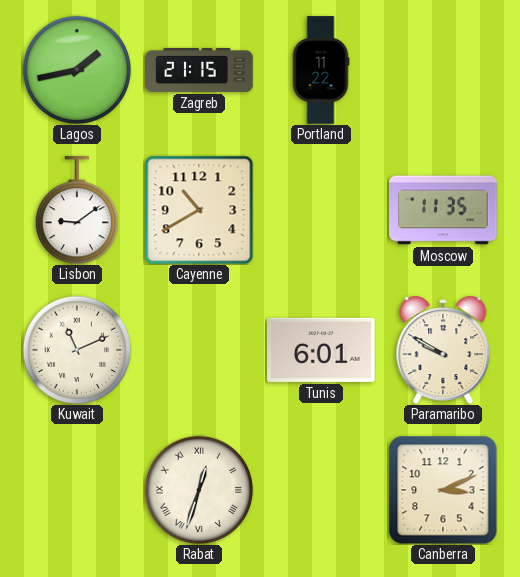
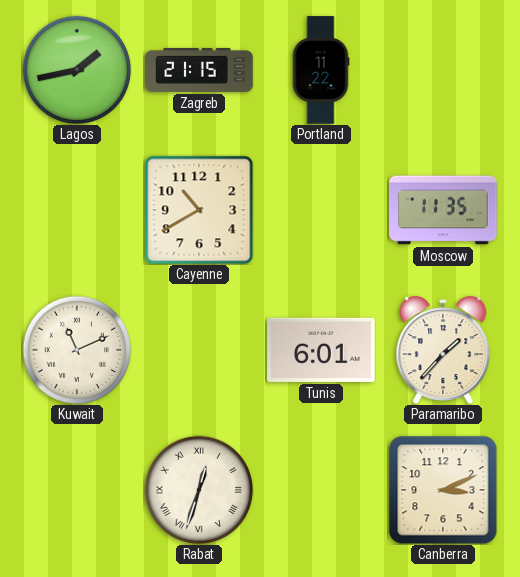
Lisbon: 9:09 -> none (76, 210)
Paramaribo: 9:50 -> 1:37 (443, 350)
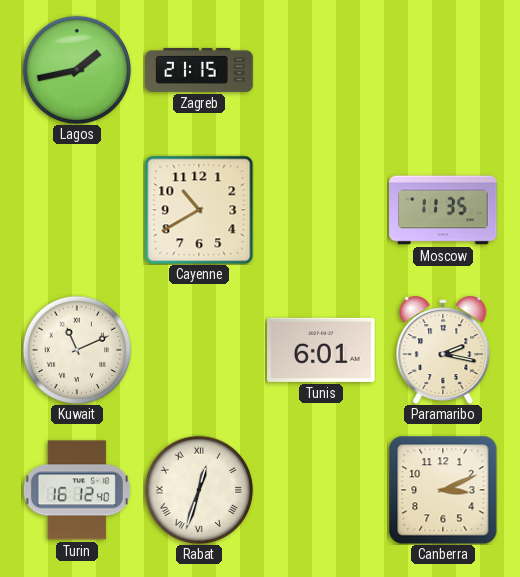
Portland: 11:22 -> none (321, 70)
Paramaribo: 1:37 -> 2:17 (443, 350)
Turin: none -> 16:12 (77, 490)
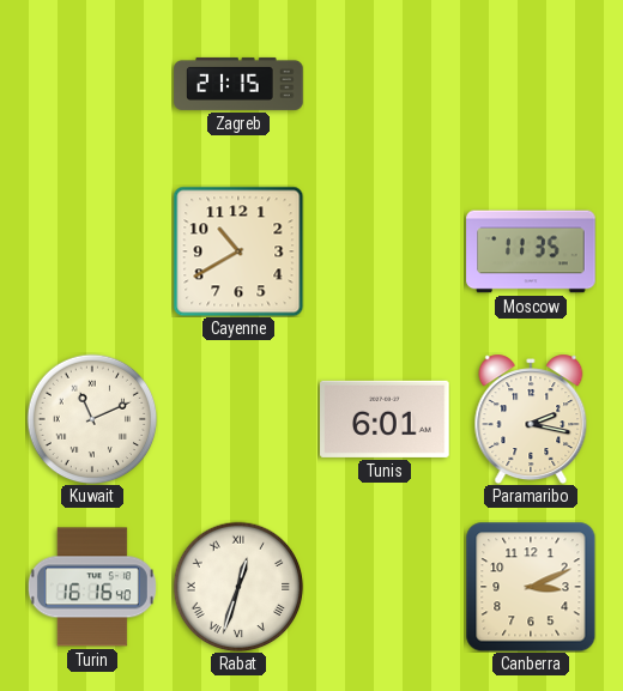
Lagos: 1:43 -> none (77, 70)
Turin: 16:12 -> 16:16 (92, 587)
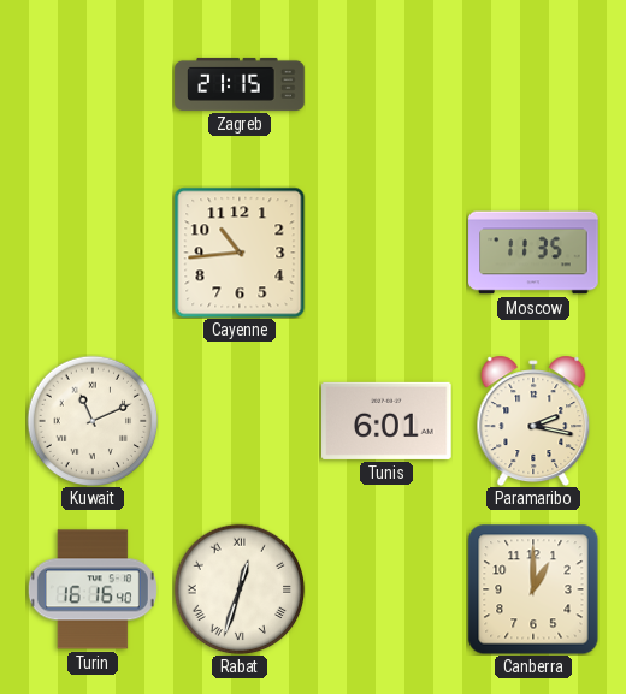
Cayenne: 10:40 -> 10:44 (240, 253)
Canberra: 3:11 -> 1:00 (533, 589)
